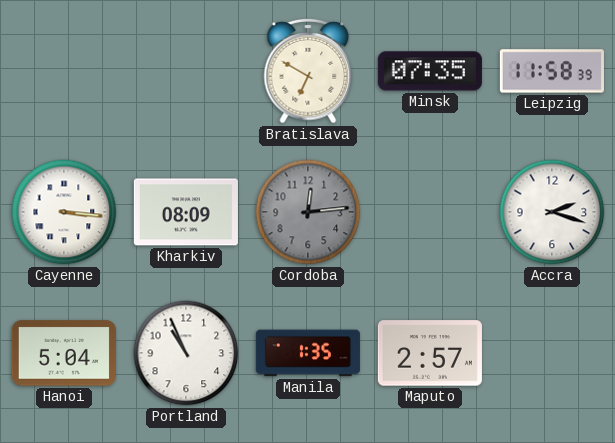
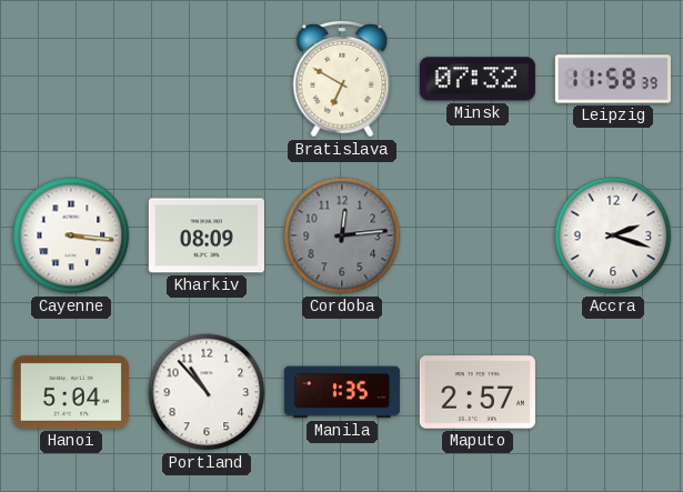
Minsk: 07:35 -> 07:32 (478, 79)
Portland: 10:56 -> 10:53 (207, 392)
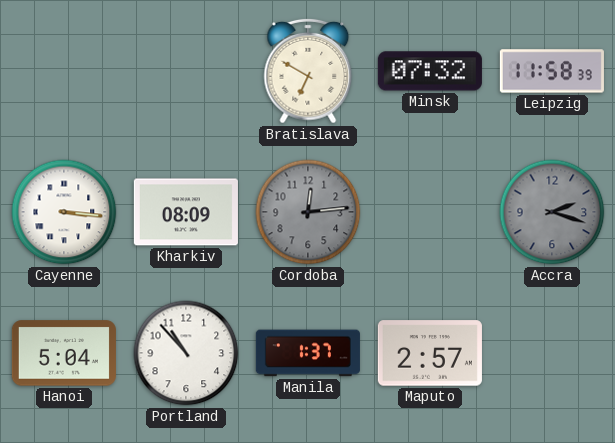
Accra dial: white -> grey (552, 212)
Manila: 1:35 -> 1:37 (308, 353)
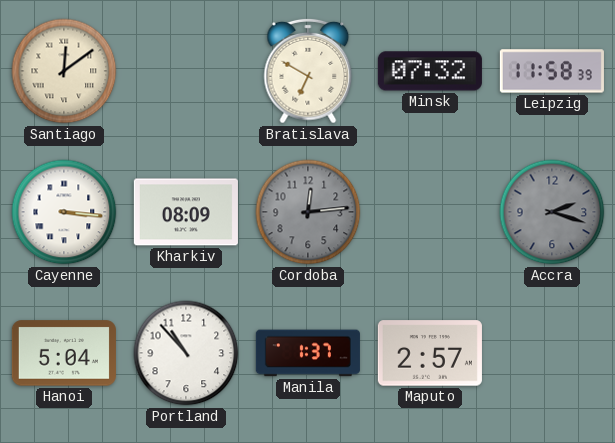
Santiago: none -> 12:09 (64, 71)
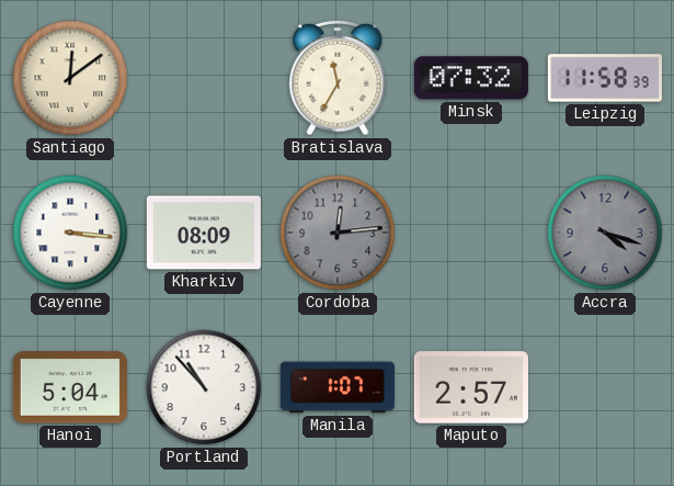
Bratislava: 6:50 -> 11:35 (338, 78)
Accra: 2:18 -> 4:18 (605, 233)
Manila: 1:37 -> 1:07 (338, 387)
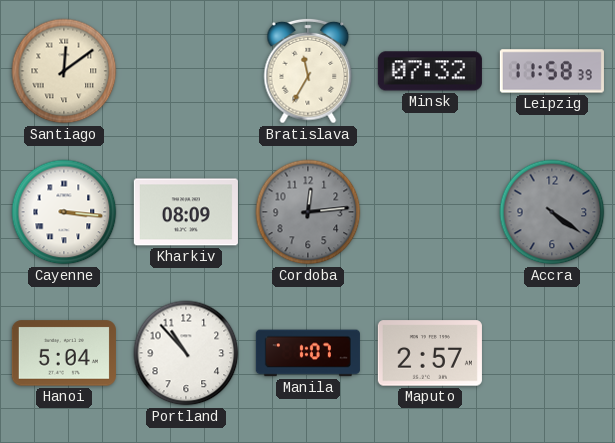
Accra: 4:18 -> 4:21 (552, 212)
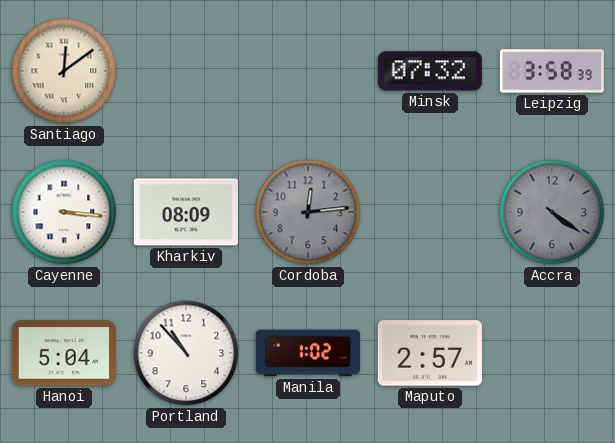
Bratislava: 11:35 -> none (308, 71)
Leipzig: 11:58 -> 3:58 (552, 71)
Manila: 1:07 -> 1:02 (308, 353)
